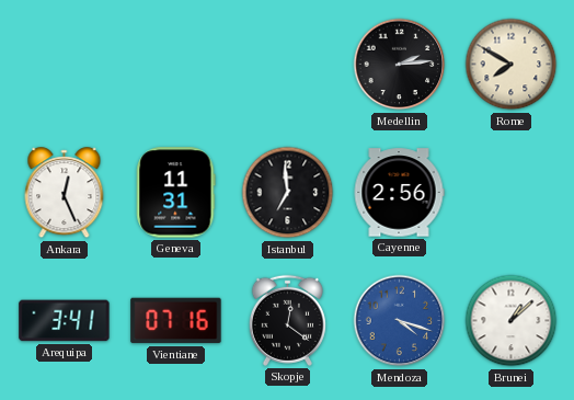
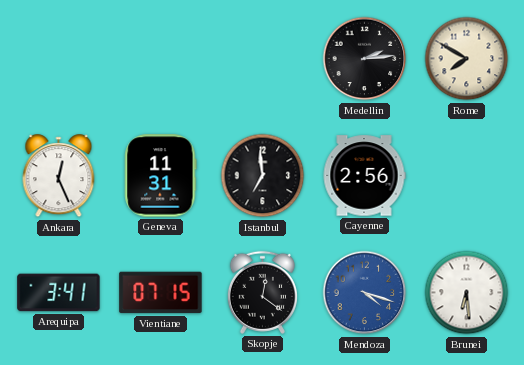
Vientiane: 07:16 -> 07:15 (161, 293)
Brunei: 1:08 -> 6:29 (467, 293)
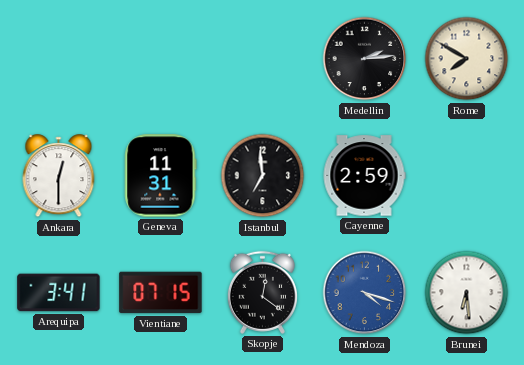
Ankara: 12:26 -> 12:30 (59, 176)
Cayenne: 2:56 -> 2:59 (364, 176)
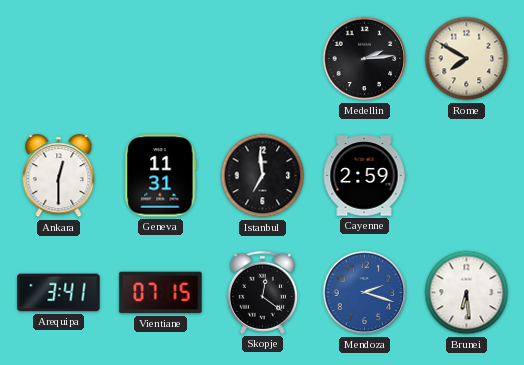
Mendoza: 4:18 -> 2:18 (365, 293)
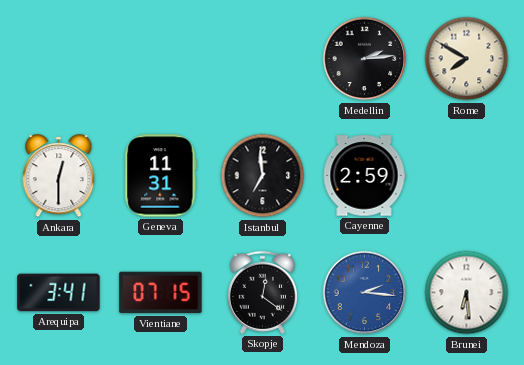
Mendoza: 2:18 -> 2:16 (365, 293)
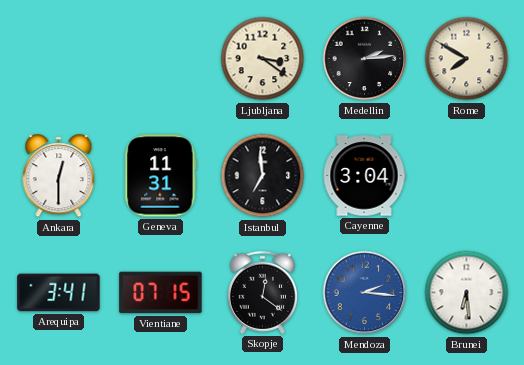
Ljubljana: none -> 3:21 (263, 59)
Cayenne: 2:59 -> 3:04 (364, 176)
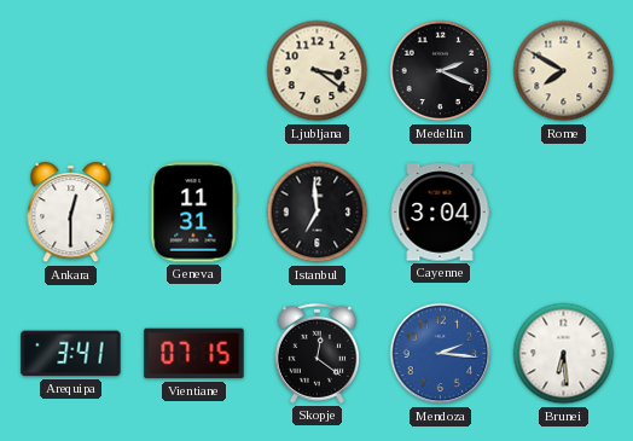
Medellin: 2:14 -> 2:19 (441, 71)
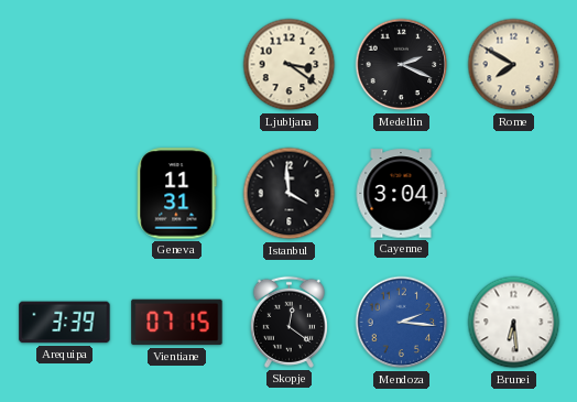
Ankara: 12:30 -> none (71, 213)
Istanbul: 6:59 -> 3:59 (290, 194)
Arequipa: 3:41 -> 3:39 (65, 323)
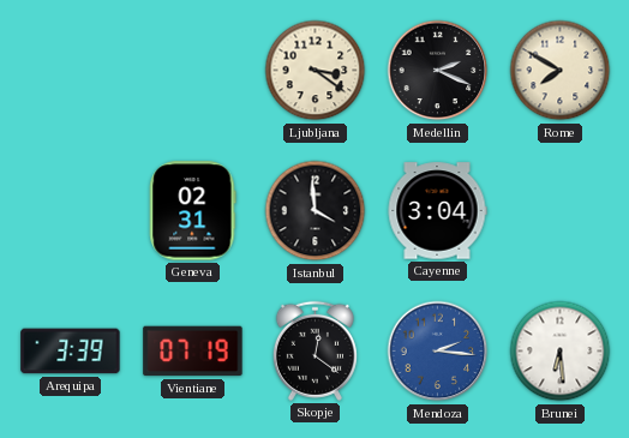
Geneva: 11:31 -> 02:31 (193, 211)
Vientiane: 07:15 -> 07:19 (193, 352)
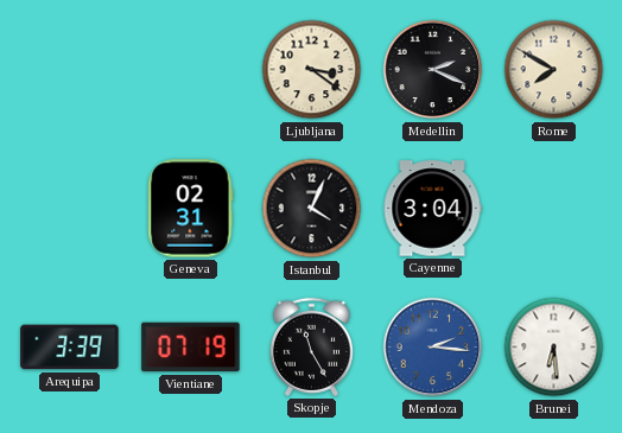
Istanbul: 3:59 -> 4:04 (312, 209)
Skopje: 12:21 -> 11:25 (311, 346)
